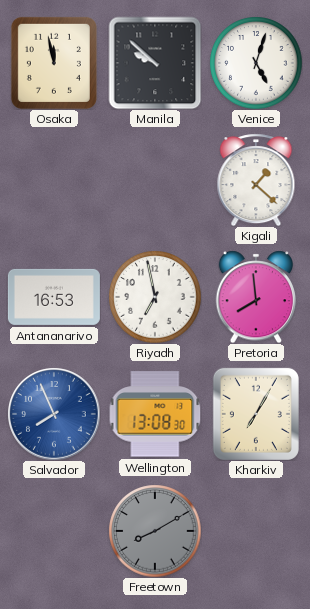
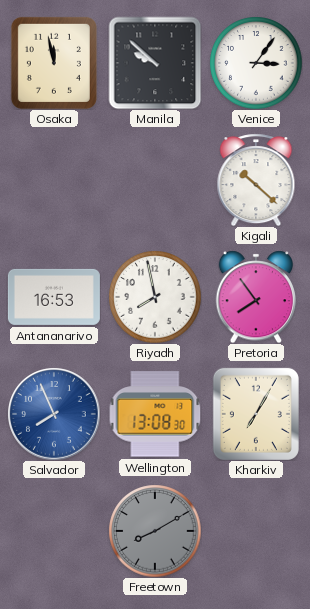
Venice: 5:03 -> 3:06 (256, 63)
Kigali: 1:22 -> 10:22 (256, 180)
Riyadh: 6:58 -> 7:58 (155, 297)
Pretoria: 7:59 -> 7:54 (256, 297)
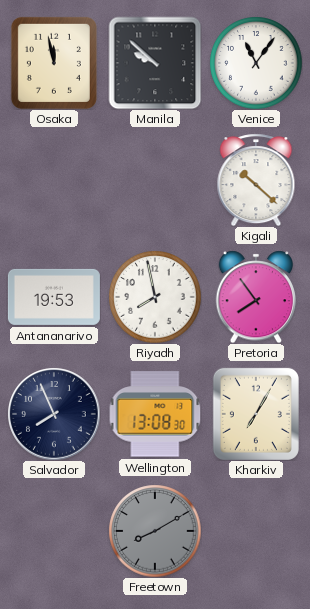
Venice: 3:06 -> 11:06 (256, 63)
Antananarivo: 16:53 -> 19:53 (54, 297)
Salvador dial: blue -> navy (54, 414)
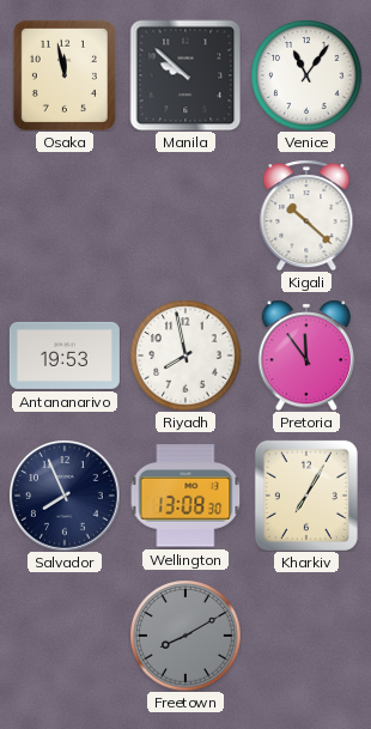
Pretoria: 7:54 -> 11:54 (306, 356)
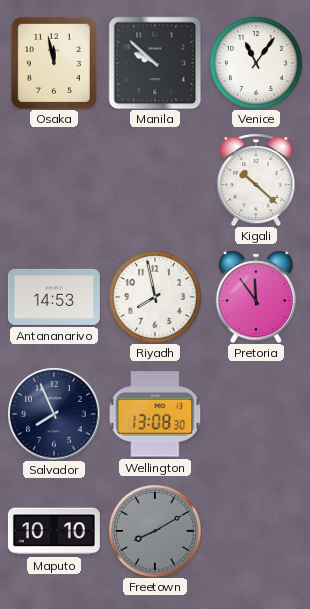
Antananarivo: 19:53 -> 14:53 (54, 297)
Kharkiv: 7:05 -> none (306, 496)
Maputo: none -> 10:10 (54, 531)
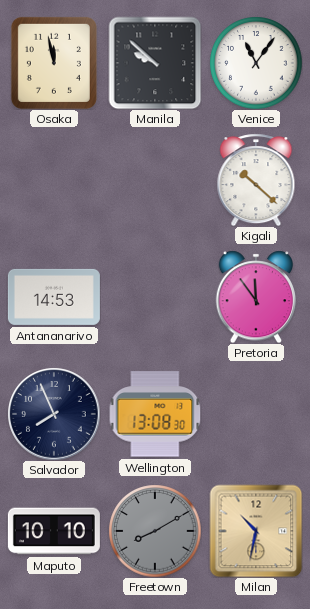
Riyadh: 7:58 -> none (155, 297)
Milan: none -> 10:32 (256, 531)
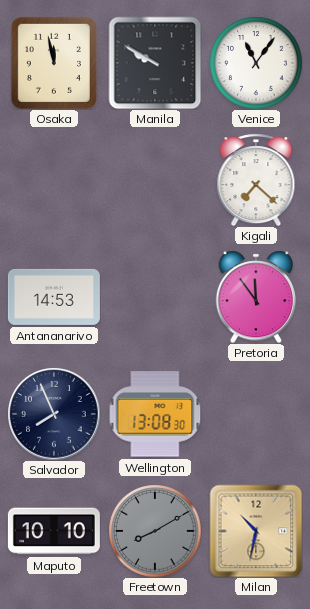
Manila: 9:52 -> 9:50 (155, 63)
Kigali: 10:22 -> 7:22 (256, 180)
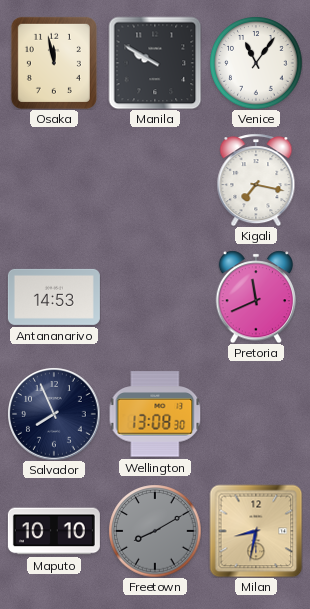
Kigali: 7:22 -> 7:17 (256, 180)
Pretoria: 11:54 -> 11:41 (256, 297)
Milan: 10:32 -> 8:32 (256, 531)
